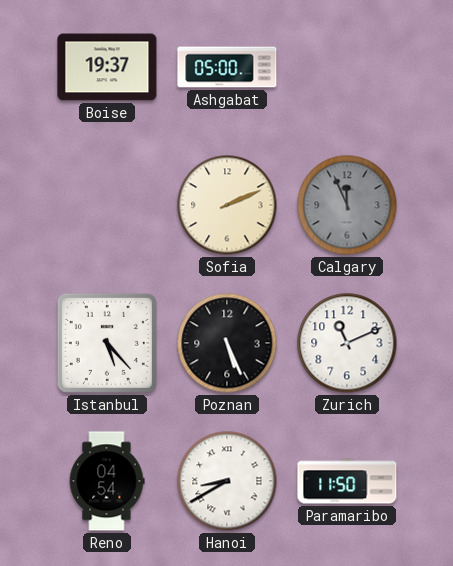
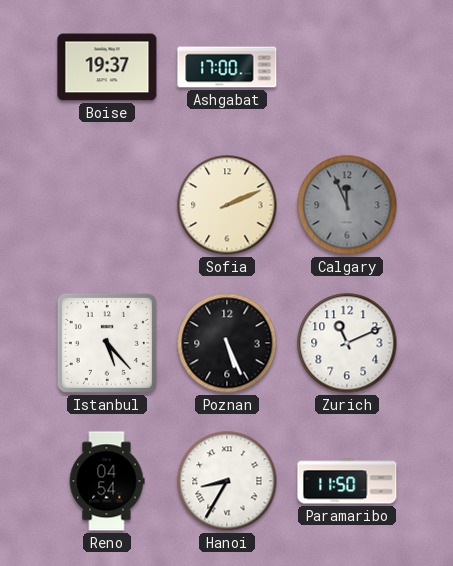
Ashgabat: 05:00 -> 17:00 (227, 67)
Hanoi: 8:40 -> 8:35 (227, 481)
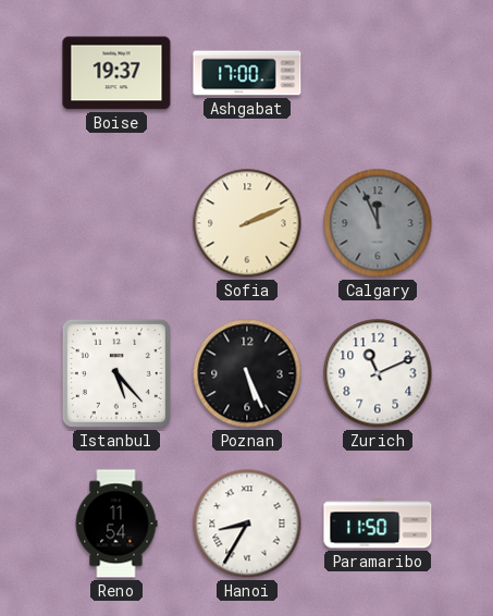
Reno: 04:54 -> 11:54 (116, 523)
